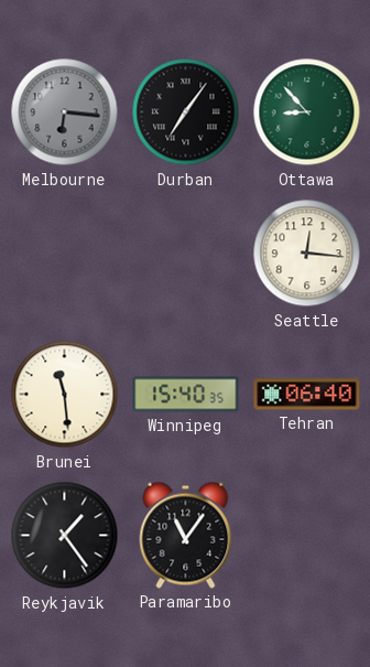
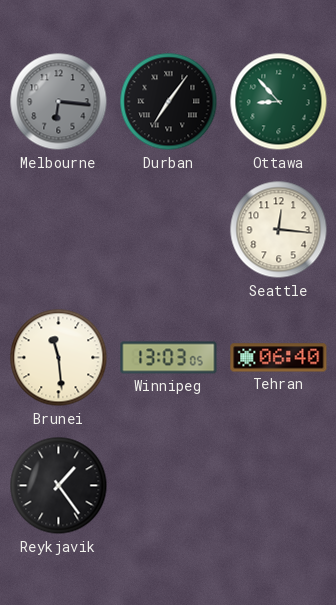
Winnipeg: 15:40 -> 13:03 (169, 358)
Paramaribo: 11:06 -> none (186, 535)
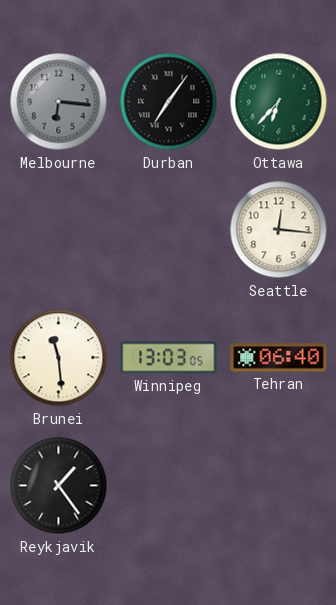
Ottawa: 8:53 -> 6:37 (279, 102)
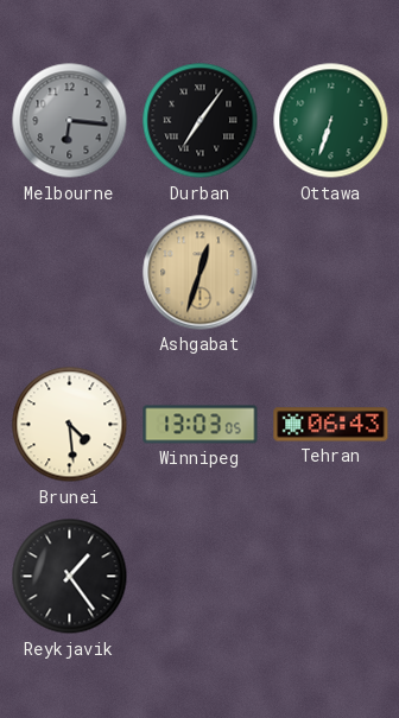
Ottawa: 6:37 -> 6:33 (331, 121)
Ashgabat: none -> 12:33 (201, 273)
Seattle: 12:16 -> none (279, 230)
Brunei: 11:29 -> 4:29 (70, 425)
Tehran: 06:40 -> 06:43 (331, 425)
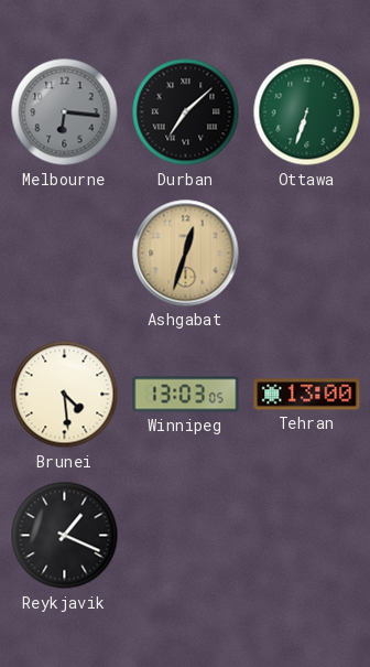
Durban: 7:06 -> 7:08 (186, 112)
Tehran: 06:43 -> 13:00 (307, 395)
Reykjavik: 1:24 -> 1:19 (65, 536)
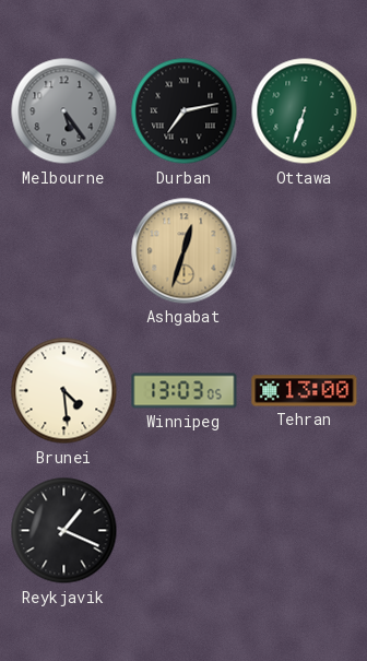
Melbourne: 6:16 -> 5:24 (64, 111)
Durban: 7:08 -> 7:13 (185, 111)
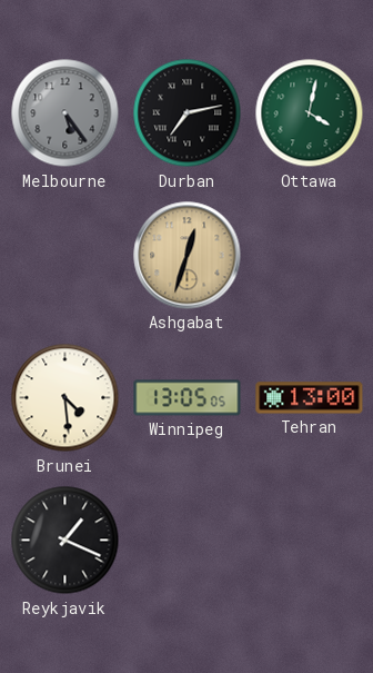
Ottawa: 6:33 -> 4:02 (310, 113)
Winnipeg: 13:03 -> 13:05 (188, 398)
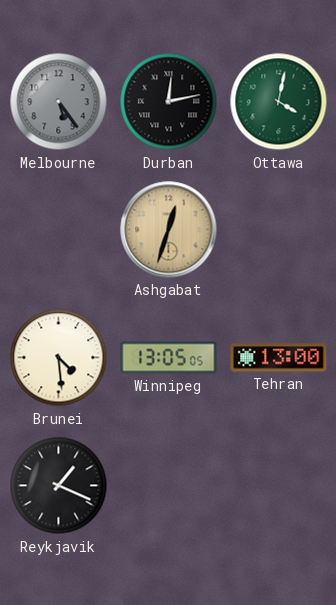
Durban: 7:13 -> 12:13 (169, 102)
